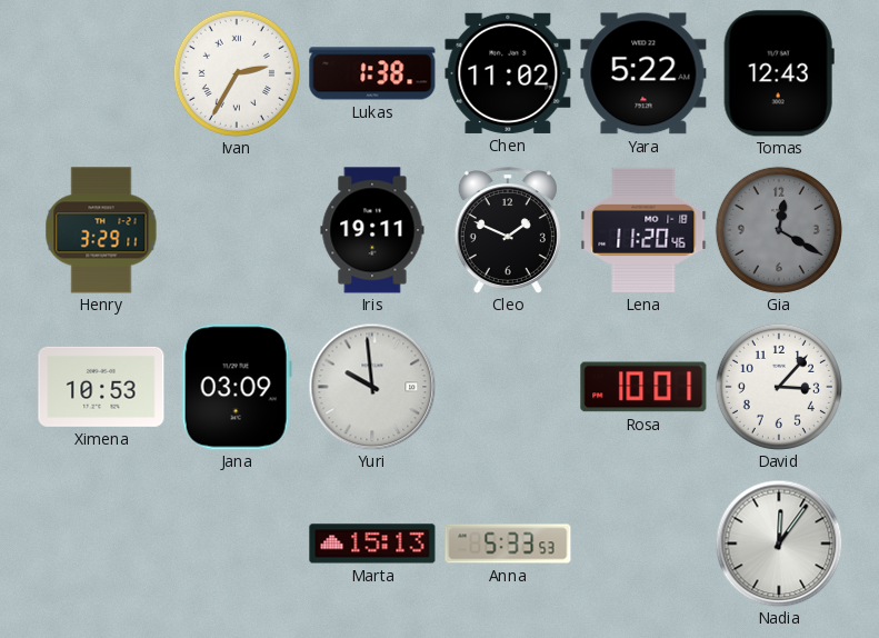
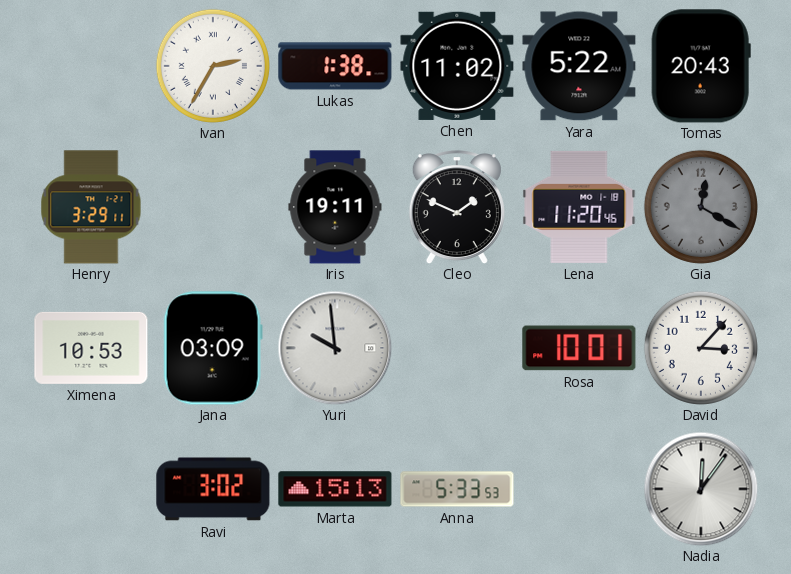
Tomas: 12:43 -> 20:43 (701, 66)
Ravi: none -> 3:02 (213, 489)
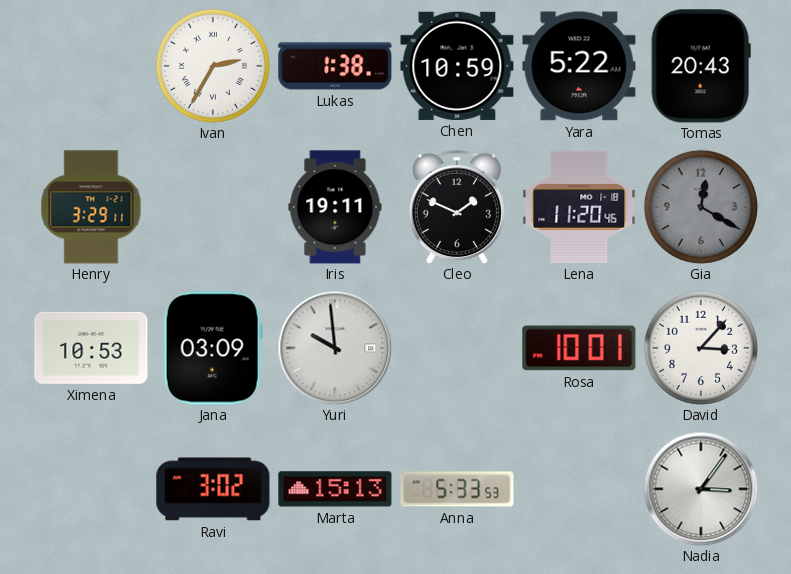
Chen: 11:02 -> 10:59 (457, 66)
Nadia: 12:06 -> 3:06 (701, 489)
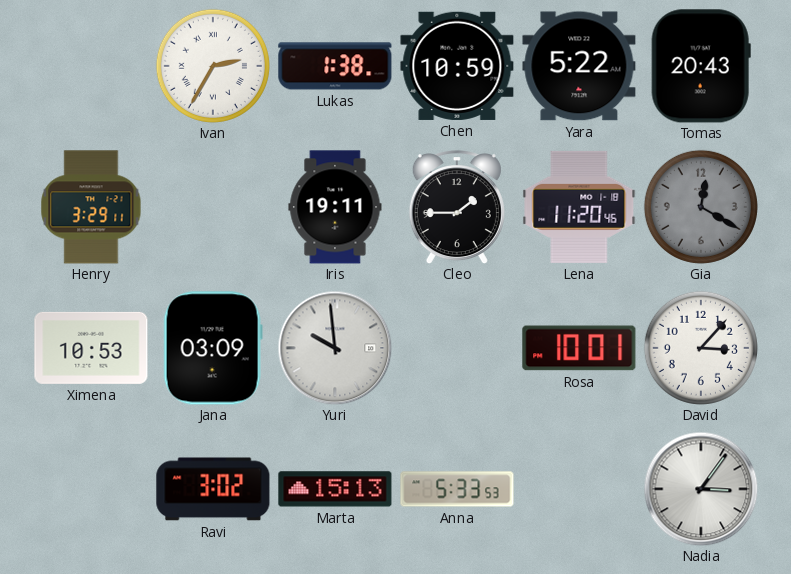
Cleo: 1:49 -> 1:45 (457, 207)
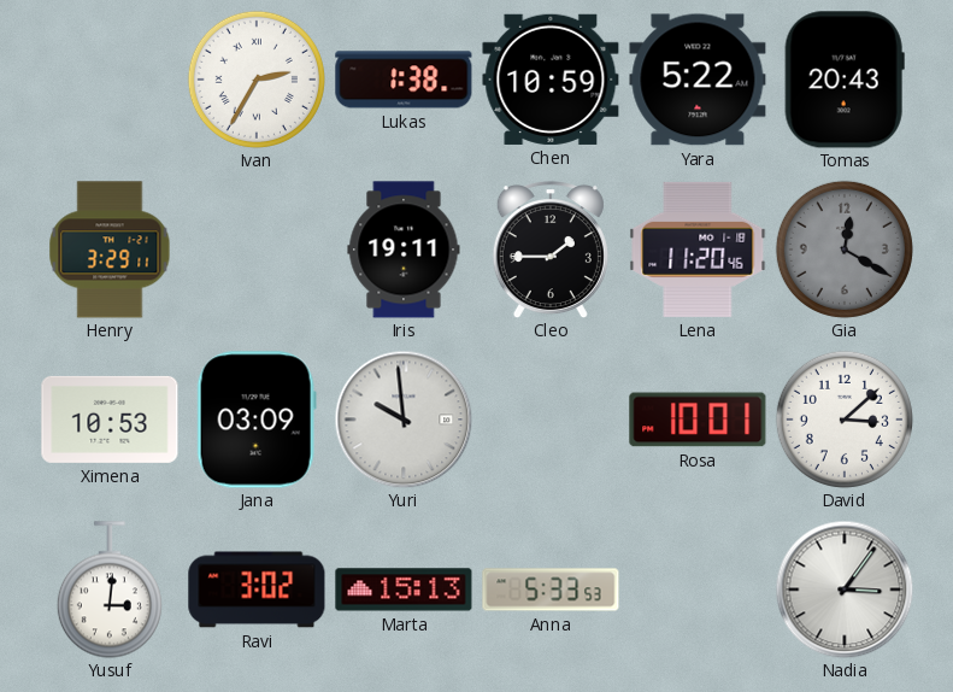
David: 3:07 -> 3:08 (845, 420)
Yusuf: none -> 3:01 (110, 590)
